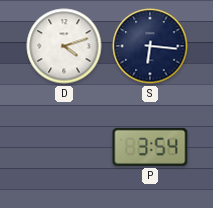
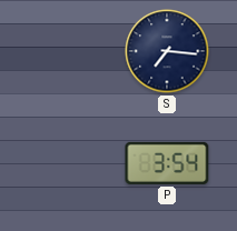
D: 4:12 -> none (64, 46)
S: 6:16 -> 7:16 (167, 51)
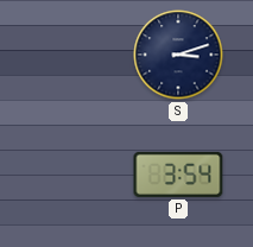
S: 7:16 -> 3:12 (178, 55)
